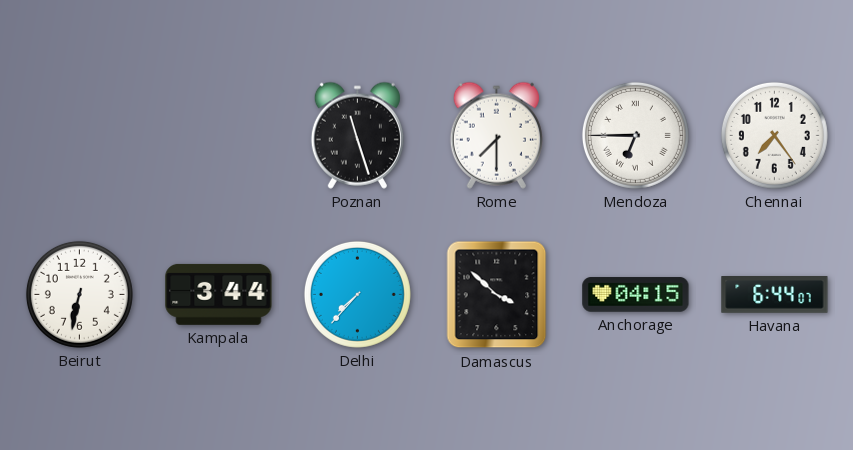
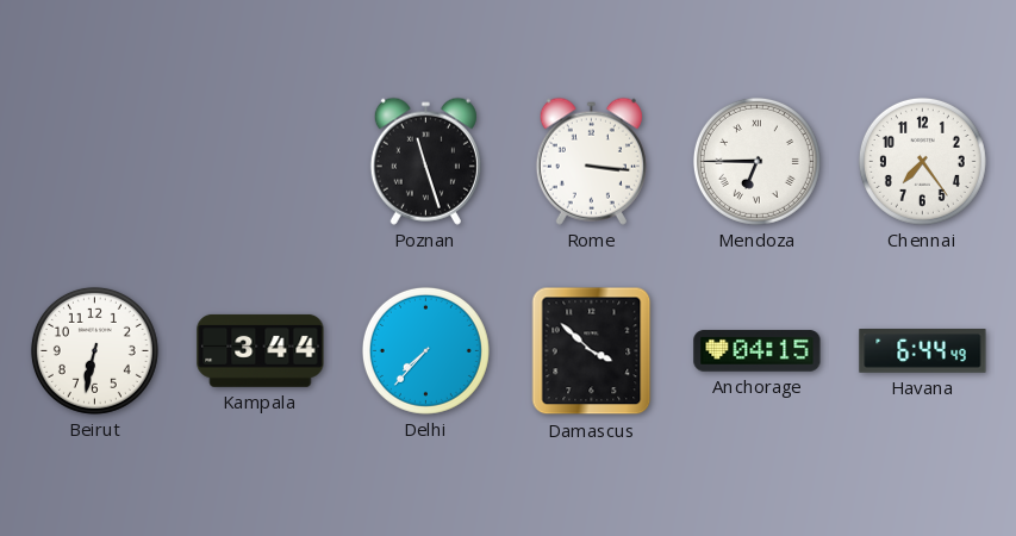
Rome: 7:30 -> 3:16 (591, 161)
Havana: 6:44:07 -> 6:44:49 (923, 351)
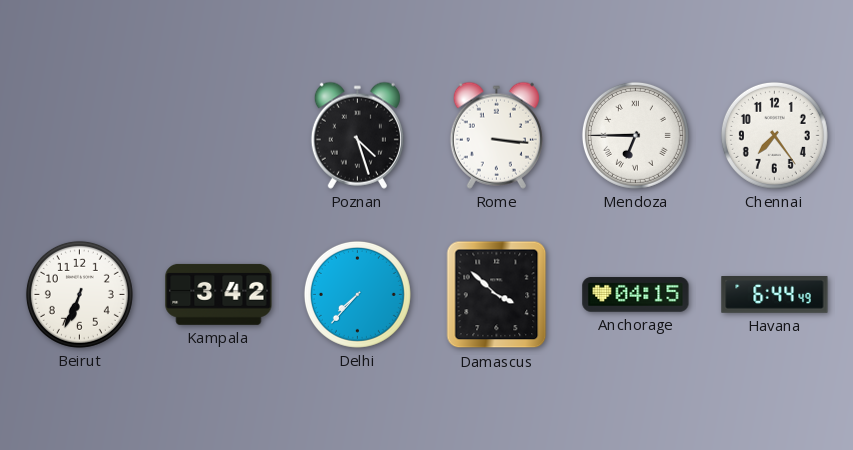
Poznan: 11:27 -> 4:27 (357, 135)
Beirut: 6:32 -> 6:34 (79, 294)
Kampala: 3:44 -> 3:42 (219, 294)
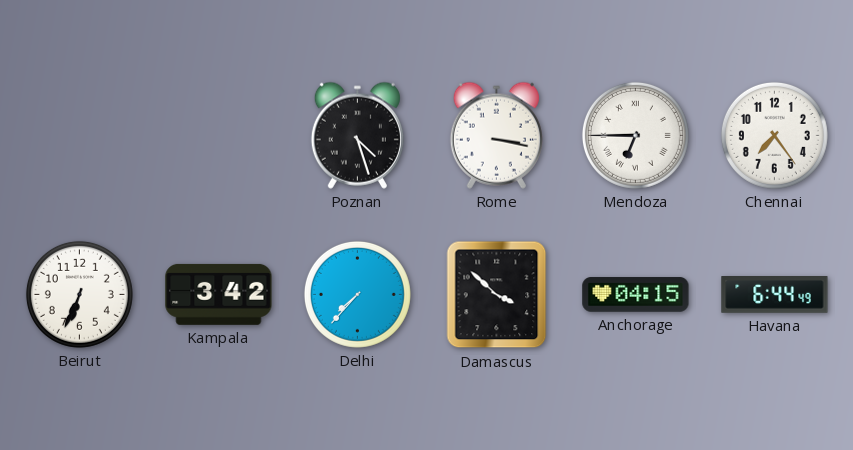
Rome: 3:16 -> 3:17 (496, 135)
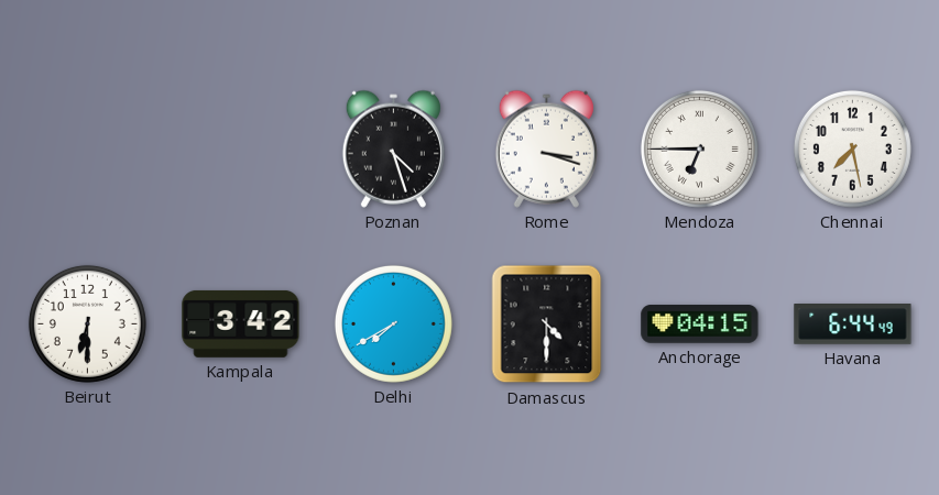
Rome: 3:17 -> 3:18 (546, 148)
Chennai: 7:24 -> 7:28 (852, 148)
Beirut: 6:34 -> 6:30 (87, 323)
Delhi: 7:37 -> 7:40 (393, 323)
Damascus: 3:52 -> 4:30 (547, 324)
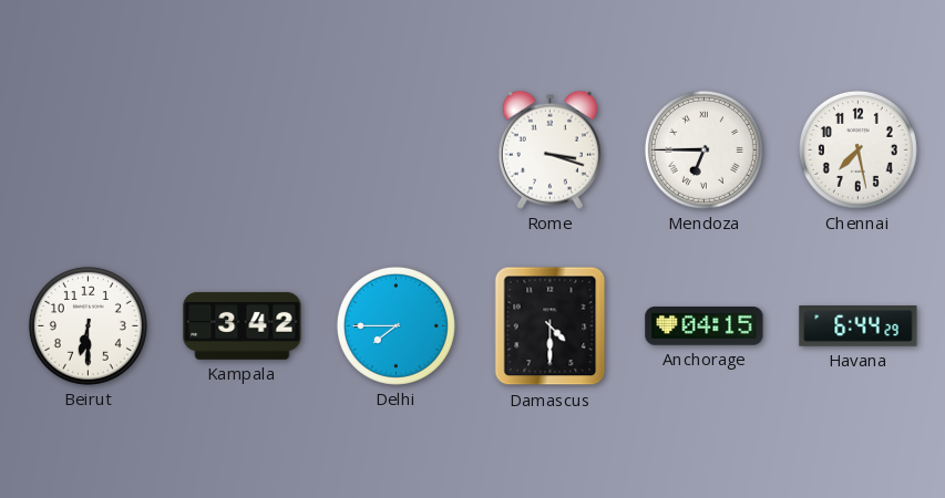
Poznan: 4:27 -> none (393, 148)
Delhi: 7:40 -> 7:45 (396, 325)
Havana: 6:44:49 -> 6:44:29 (859, 326)
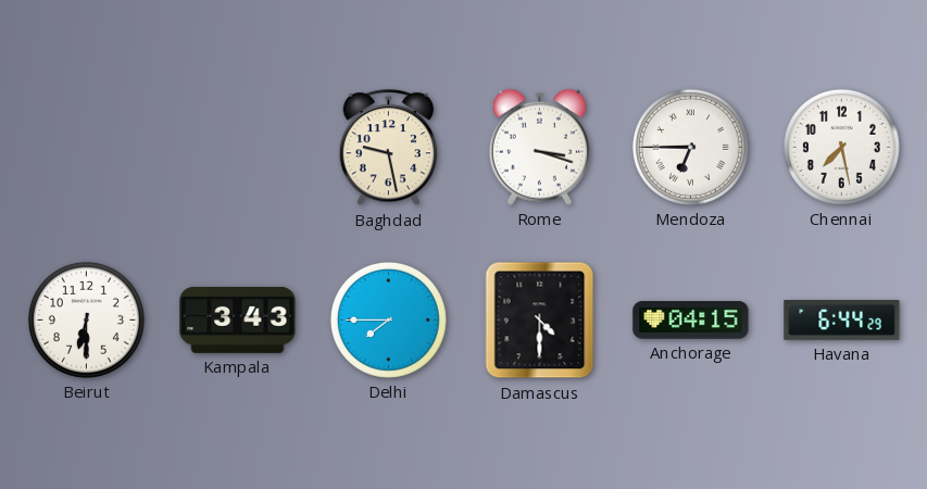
Baghdad: none -> 9:28 (388, 148)
Kampala: 3:42 -> 3:43 (238, 319)
